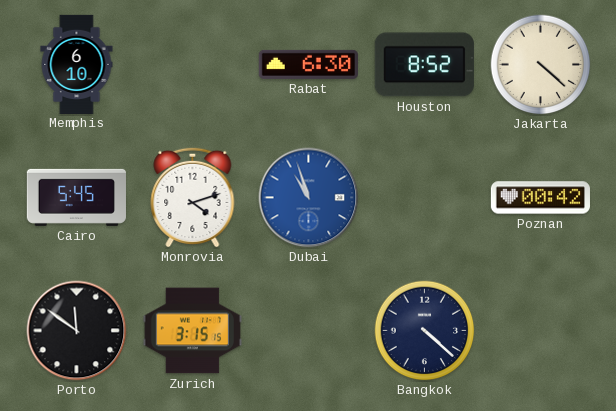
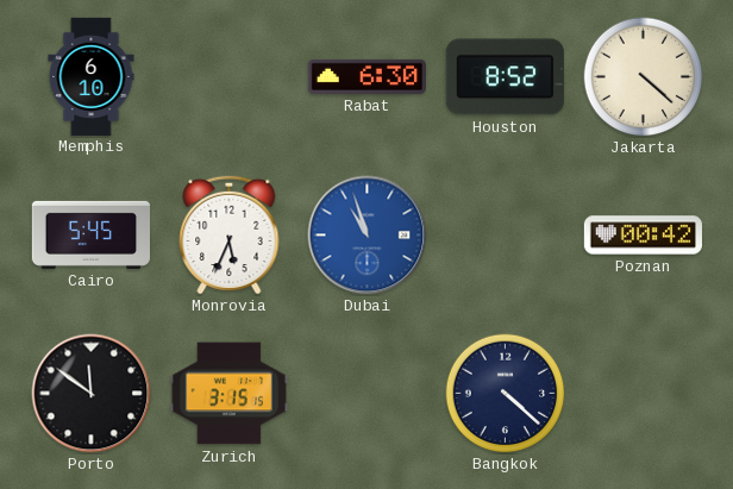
Monrovia: 4:12 -> 5:34 (230, 234)
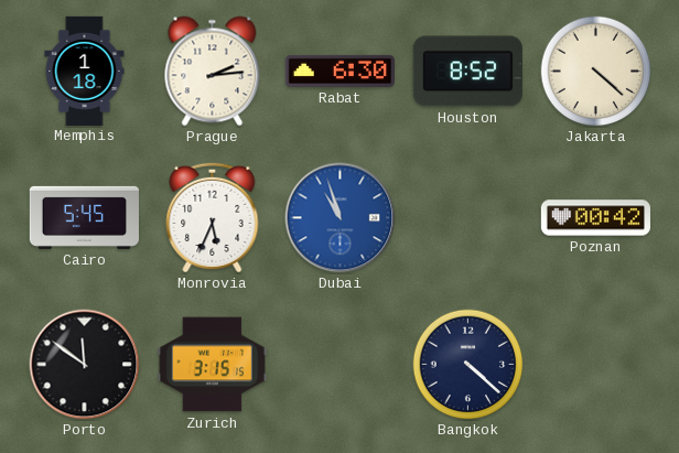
Memphis: 6:10 -> 1:18 (85, 71)
Prague: none -> 2:14 (213, 72)
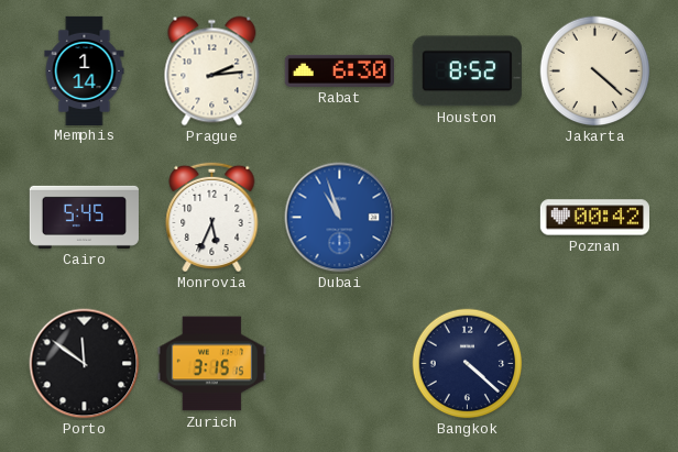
Memphis: 1:18 -> 1:14 (85, 70)
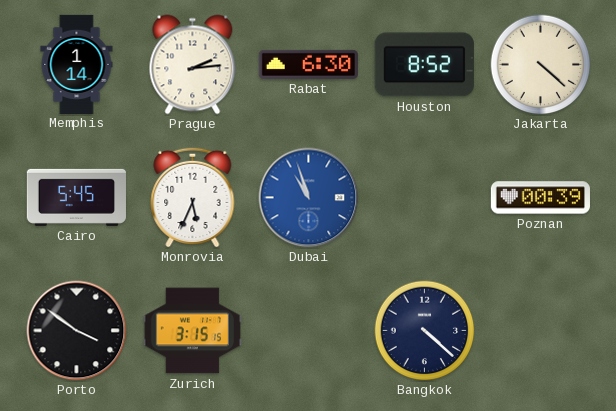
Poznan: 00:42 -> 00:39 (540, 198)
Porto: 11:51 -> 3:51 (77, 331)
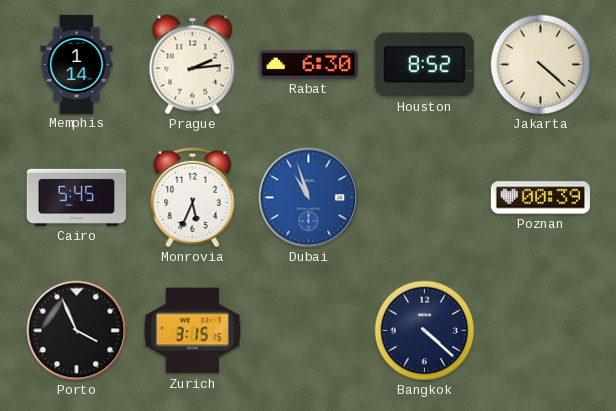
Porto: 3:51 -> 3:56 (77, 331)
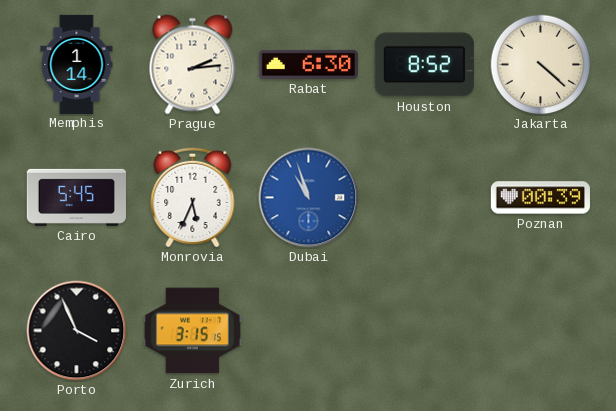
Bangkok: 4:22 -> none (425, 331)
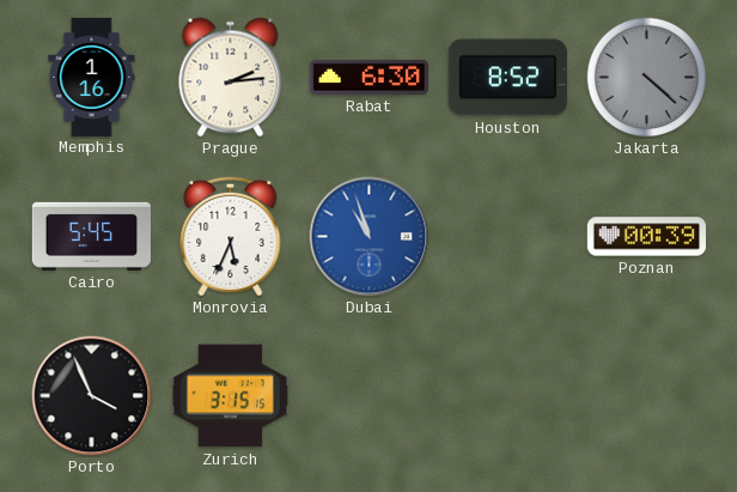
Memphis: 1:14 -> 1:16 (92, 77)
Jakarta dial: cream -> grey (647, 78)
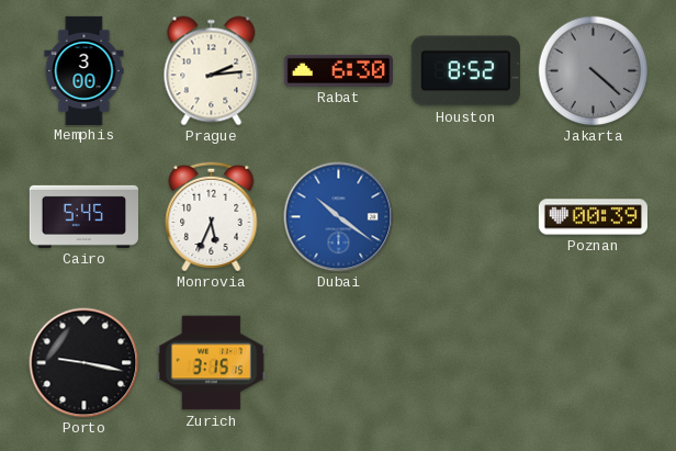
Memphis: 1:16 -> 3:00 (84, 70)
Dubai: 10:57 -> 10:21 (339, 217)
Porto: 3:56 -> 9:17 (84, 363)
